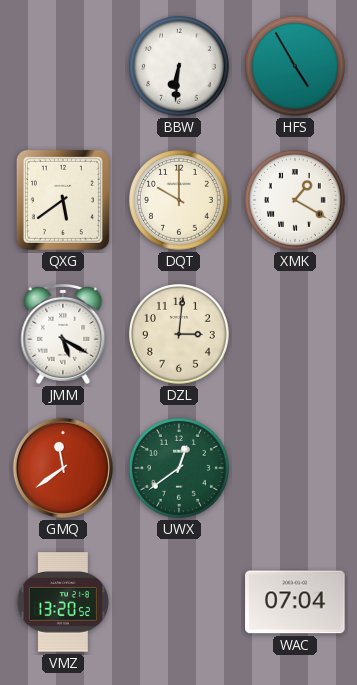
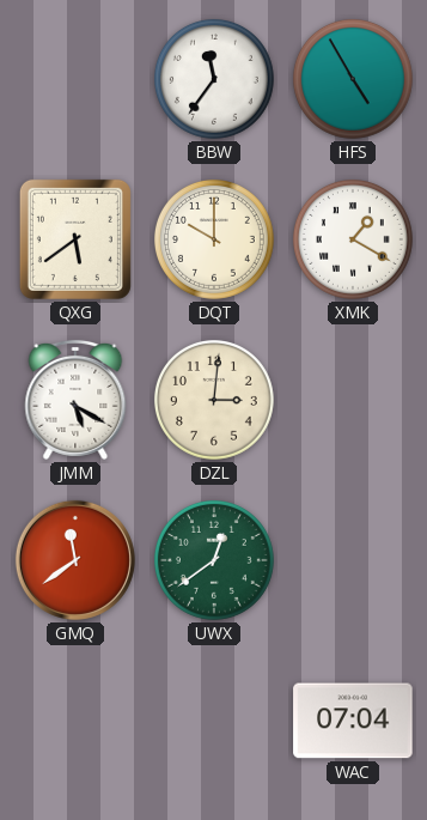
BBW: 6:31 -> 11:36 (214, 79)
VMZ: 13:20 -> none (63, 602)
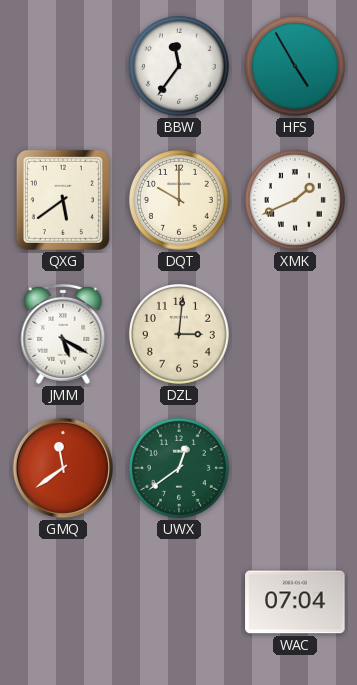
XMK: 1:20 -> 1:41 (295, 200)
